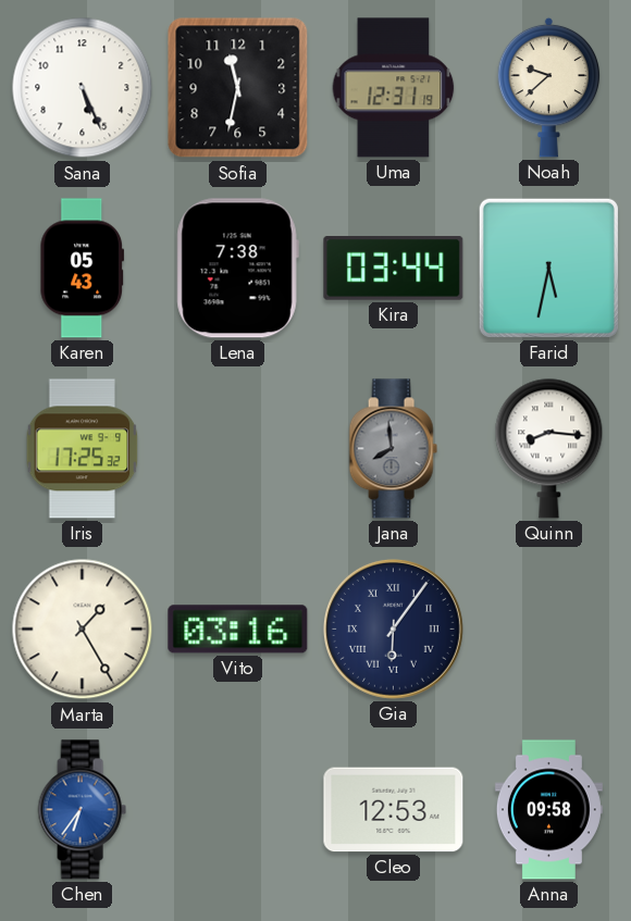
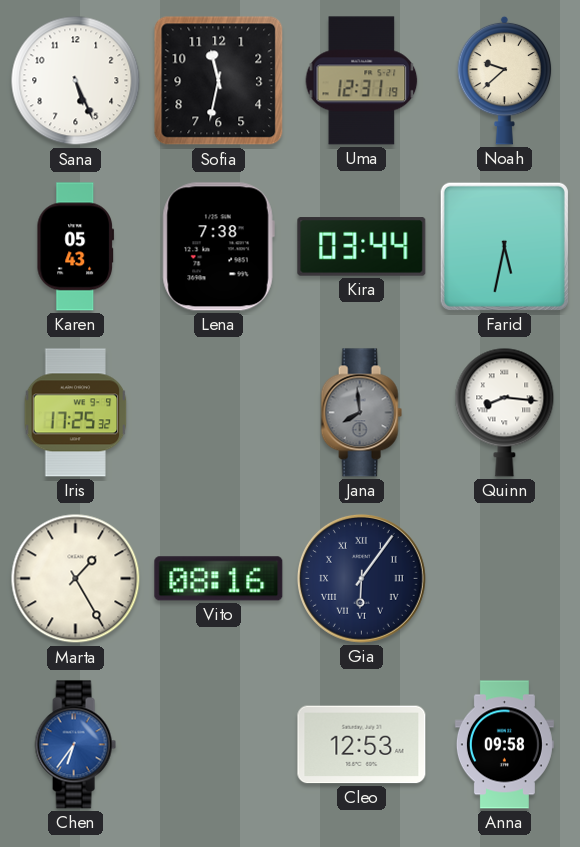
Vito: 03:16 -> 08:16 (219, 579)
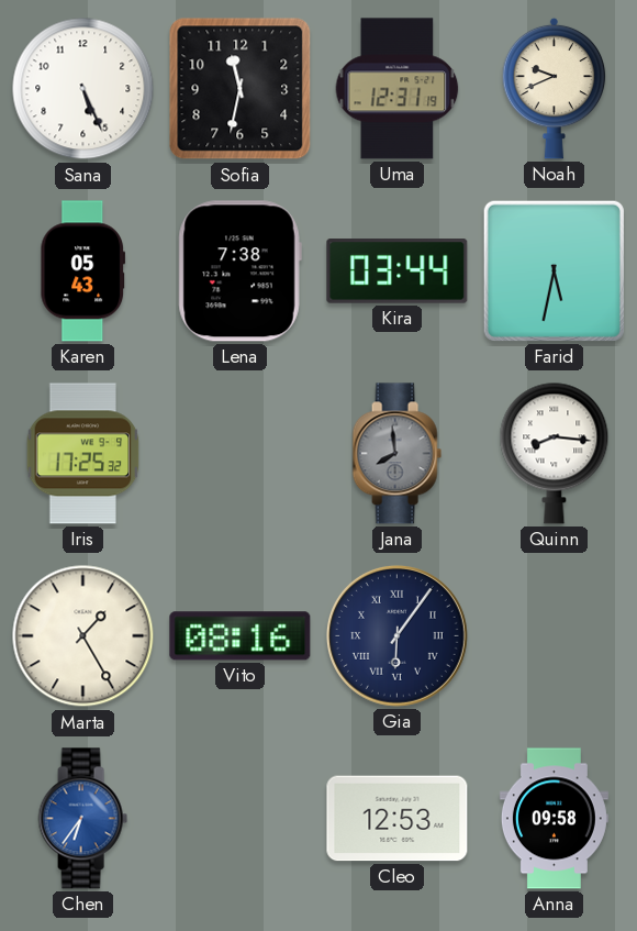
Noah: 9:38 -> 9:41 (555, 88)
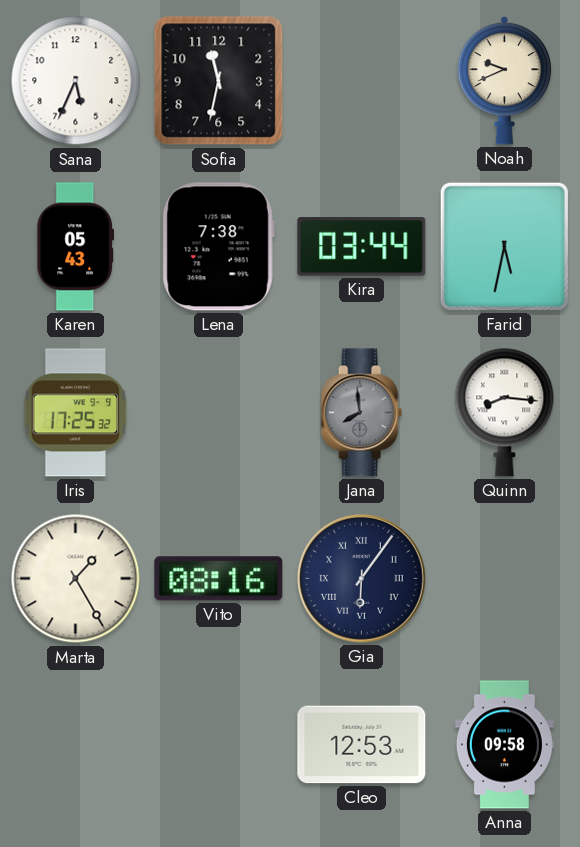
Sana: 5:26 -> 5:34 (76, 81)
Uma: 12:31 -> none (398, 89)
Chen: 6:36 -> none (82, 819)
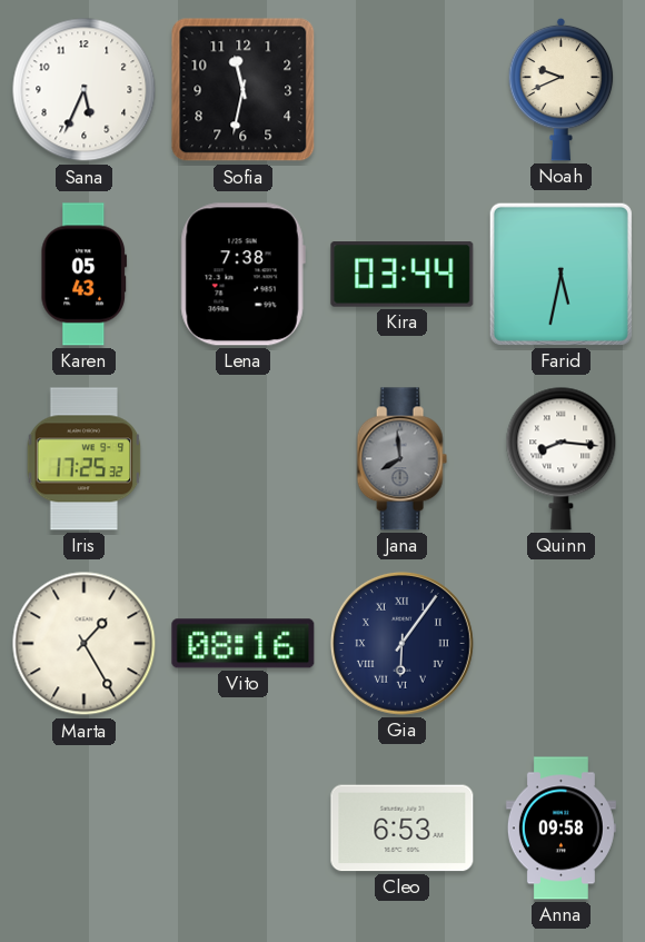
Cleo: 12:53 -> 6:53 (403, 829)
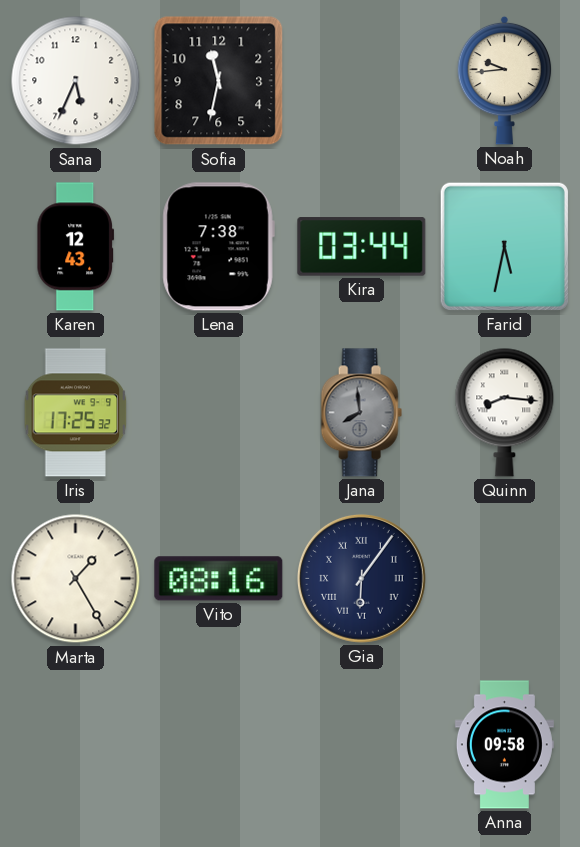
Noah: 9:41 -> 9:44 (505, 80)
Karen: 05:43 -> 12:43 (75, 247)
Cleo: 6:53 -> none (403, 829)
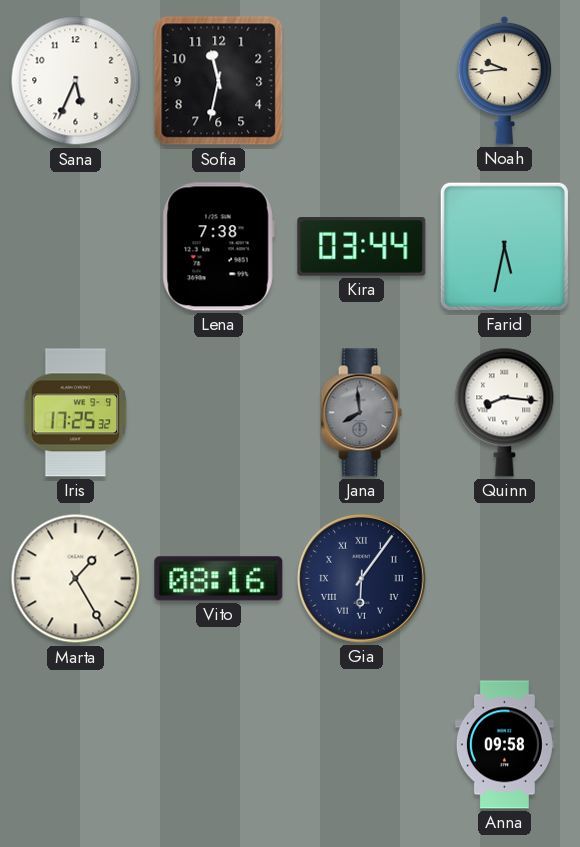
Karen: 12:43 -> none (75, 247)
